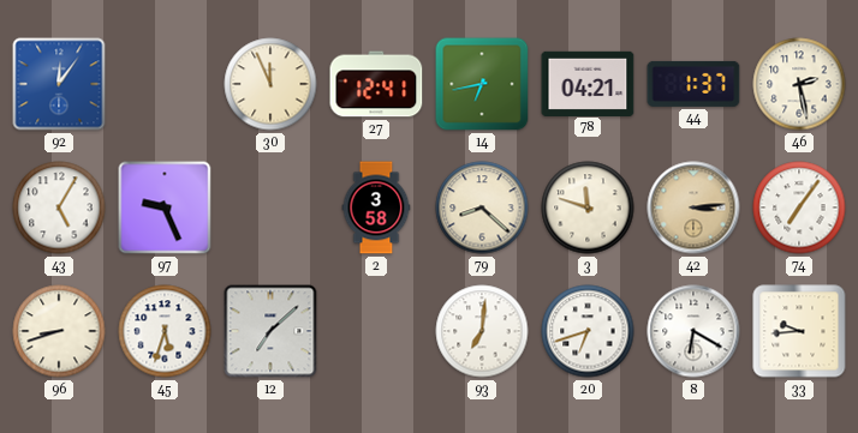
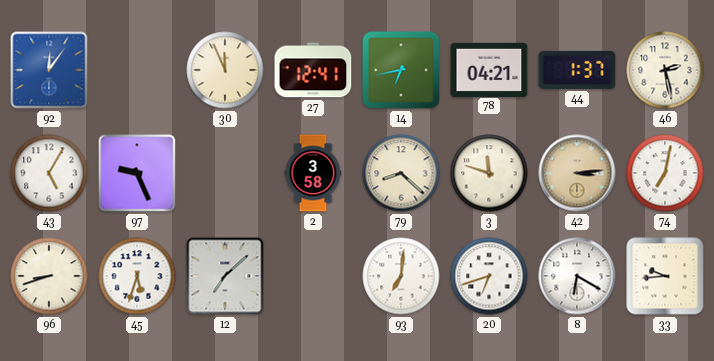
74: 7:06 -> 7:02 (665, 173)
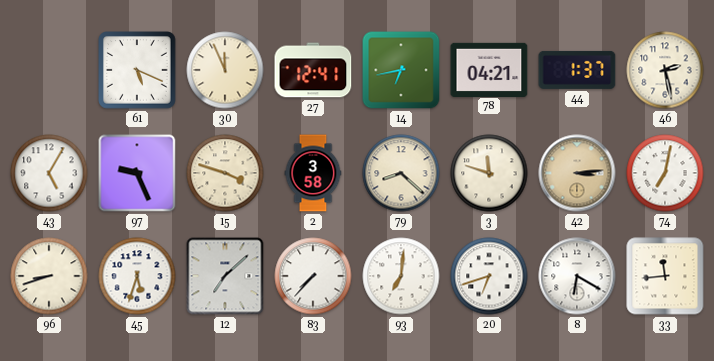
92: 12:06 -> none (49, 70)
61: none -> 5:19 (138, 71)
15: none -> 3:48 (225, 173)
83: none -> 7:37 (313, 276)
33: 9:44 -> 11:44 (665, 276)
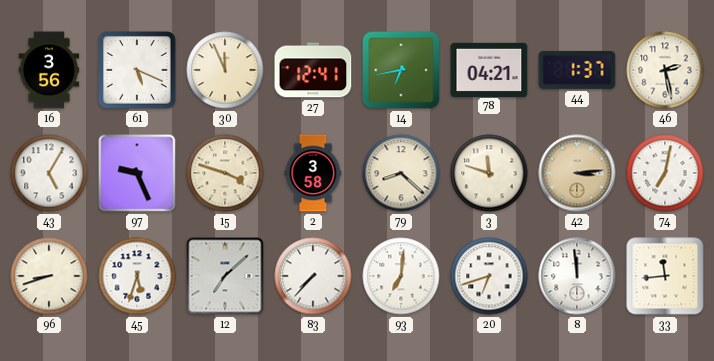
16: none -> 3:56 (49, 70)
8: 6:20 -> 11:59 (577, 276)
